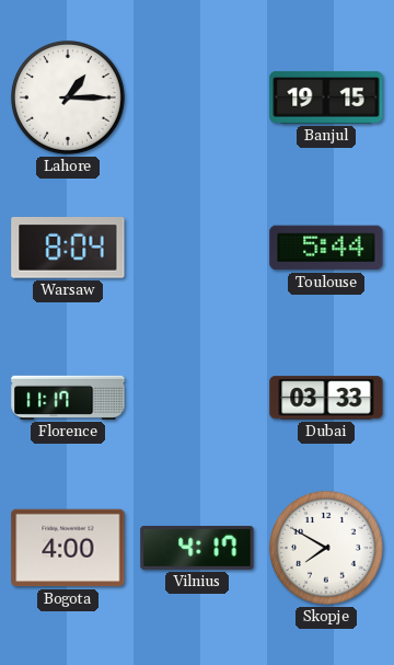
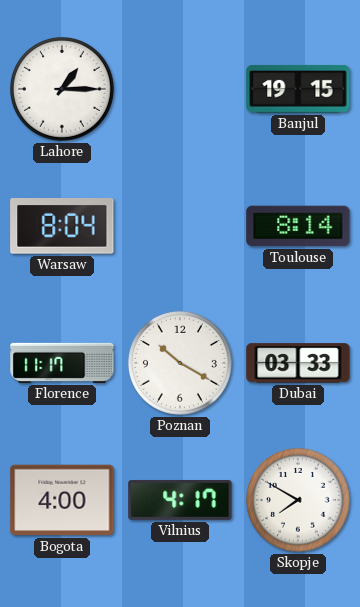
Toulouse: 5:44 -> 8:14 (298, 226)
Poznan: none -> 10:20 (180, 363)
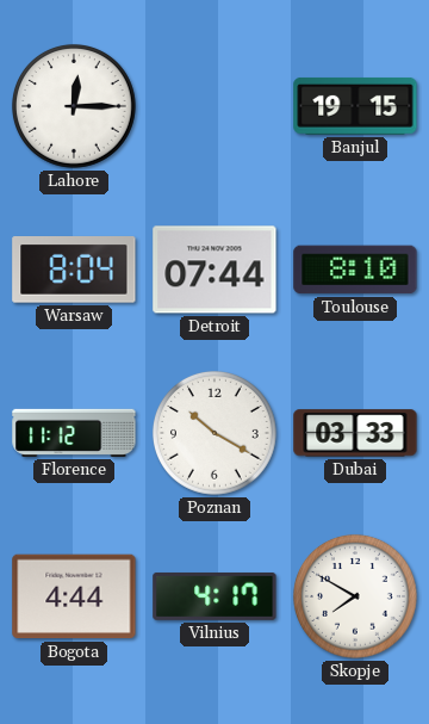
Lahore: 1:15 -> 12:15 (74, 106)
Detroit: none -> 07:44 (214, 270)
Toulouse: 8:14 -> 8:10 (355, 270)
Florence: 11:17 -> 11:12 (74, 433)
Bogota: 4:00 -> 4:44 (74, 596)
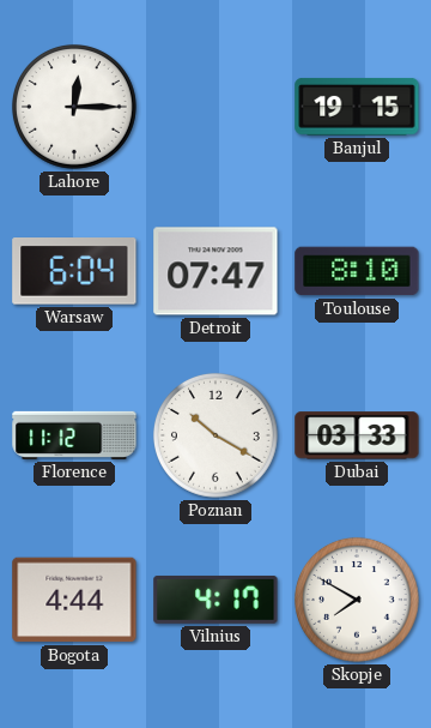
Warsaw: 8:04 -> 6:04 (74, 272)
Detroit: 07:44 -> 07:47 (215, 271)
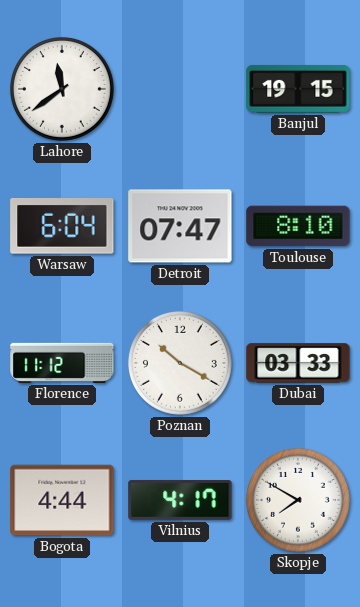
Lahore: 12:15 -> 11:39 (62, 89)
